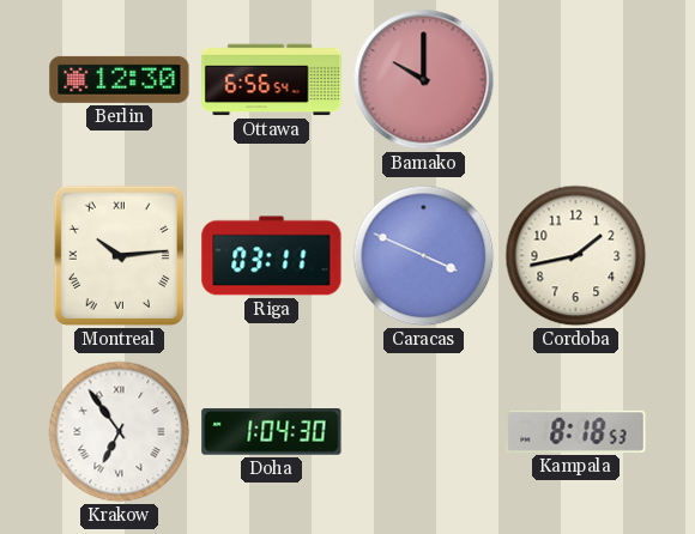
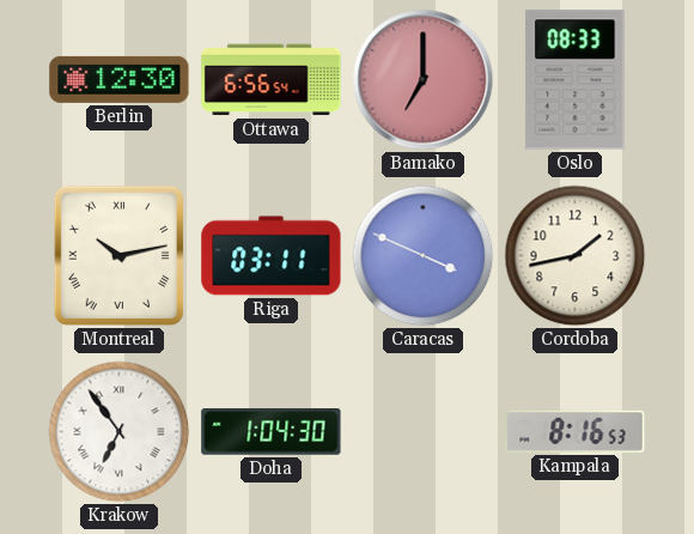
Bamako: 10:00 -> 7:00 (424, 80)
Oslo: none -> 08:33 (576, 80)
Montreal: 10:14 -> 10:13 (118, 255)
Kampala: 8:18 -> 8:16 (576, 431)
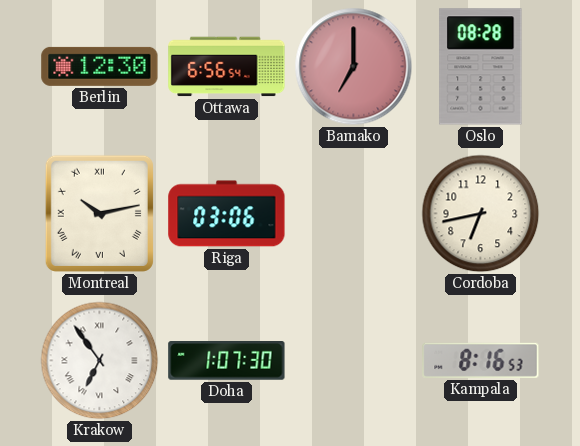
Oslo: 08:33 -> 08:28 (481, 67)
Riga: 03:11 -> 03:06 (227, 214)
Caracas: 3:49 -> none (424, 256)
Cordoba: 1:43 -> 6:43 (481, 214)
Doha: 1:04 -> 1:07 (227, 361)
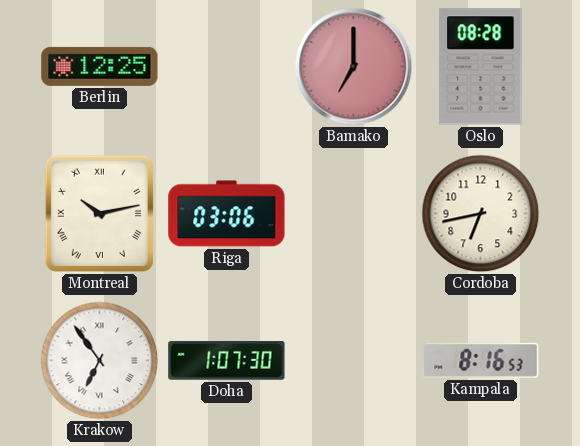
Berlin: 12:30 -> 12:25 (100, 66)
Ottawa: 6:56 -> none (227, 67)
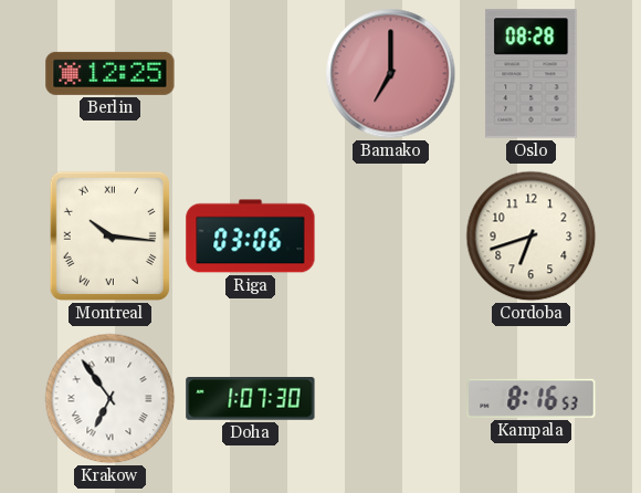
Montreal: 10:13 -> 10:16 (109, 235)
Cordoba: 6:43 -> 6:42 (532, 237)
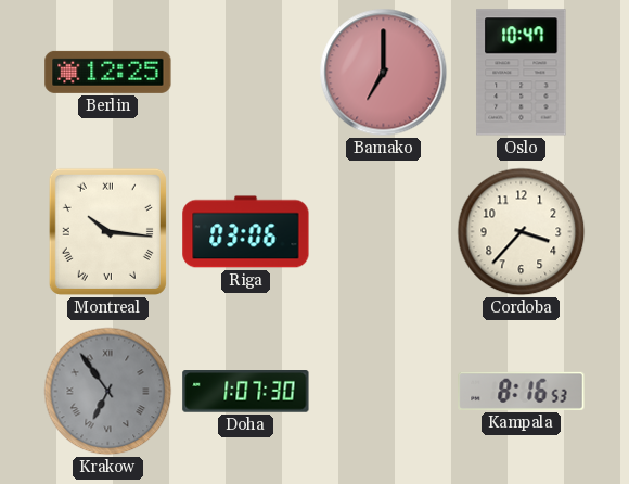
Oslo: 08:28 -> 10:47 (522, 73)
Cordoba: 6:42 -> 3:37 (522, 232)
Krakow dial: white -> grey (108, 392)
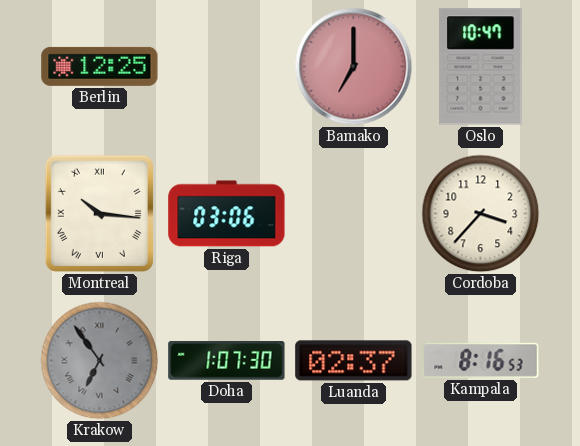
Luanda: none -> 02:37 (354, 361)
